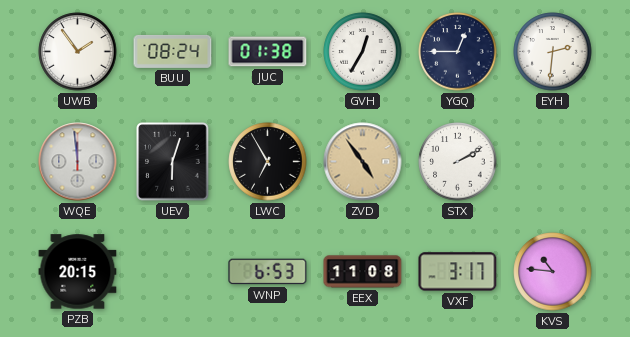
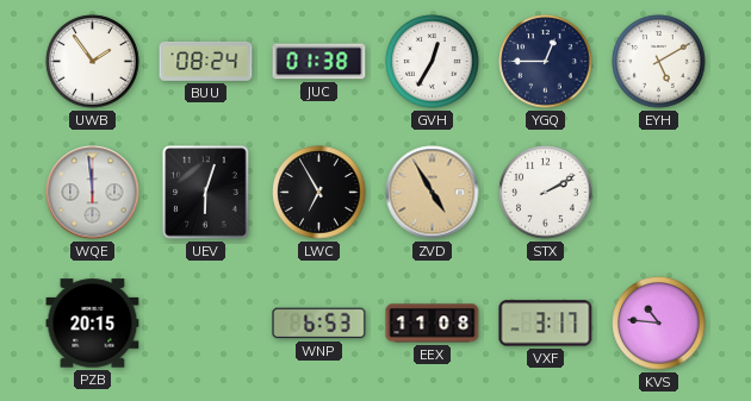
EYH: 2:31 -> 5:10 (659, 62)
ZVD: 4:54 -> 4:55 (433, 193)
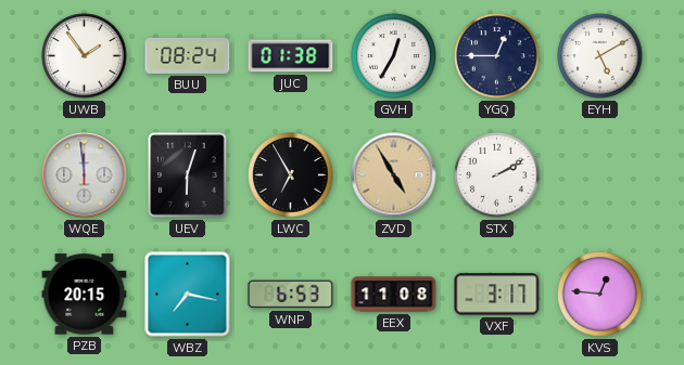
WBZ: none -> 7:17 (188, 295)
KVS: 10:46 -> 12:46 (600, 295)
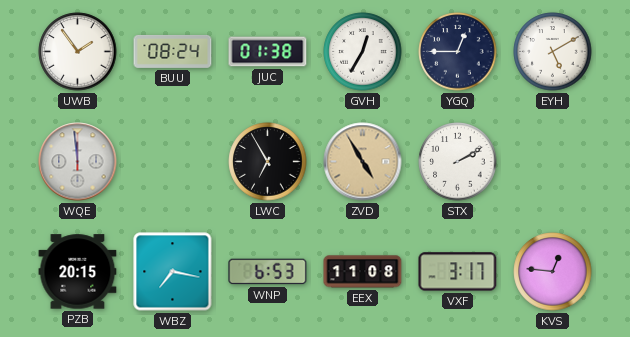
UEV: 6:03 -> none (188, 175)
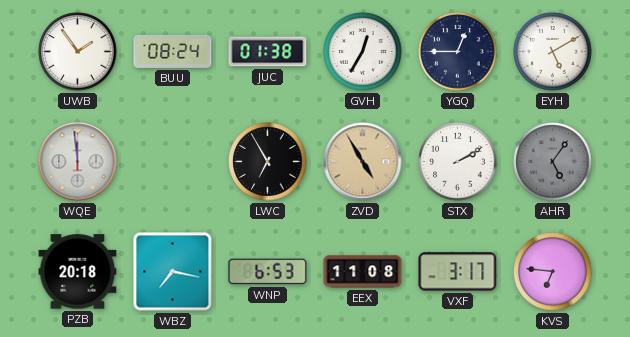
AHR: none -> 5:06 (553, 162)
PZB: 20:15 -> 20:18 (78, 272)
KVS: 12:46 -> 6:46 (553, 272)
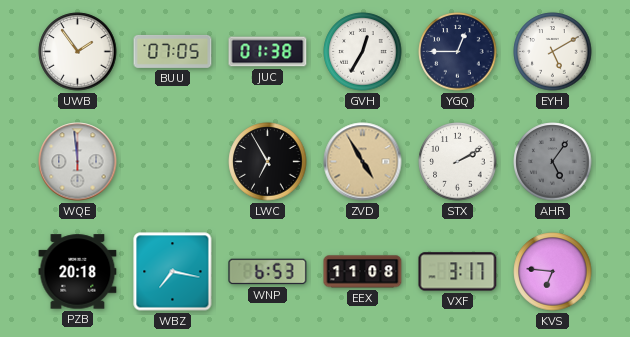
BUU: 08:24 -> 07:05 (173, 51)
